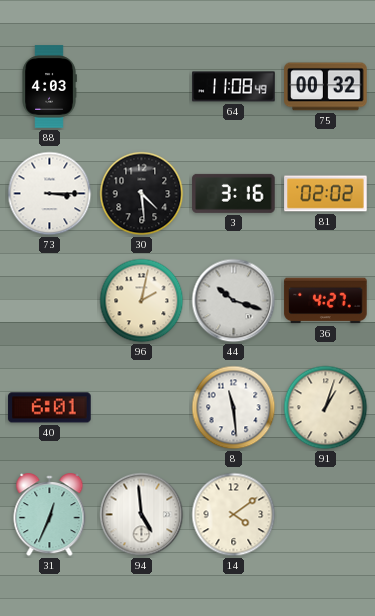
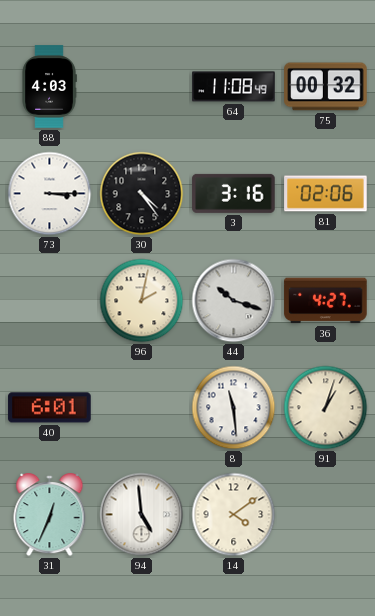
30: 4:29 -> 4:24 (142, 194)
81: 02:02 -> 02:06 (326, 194)
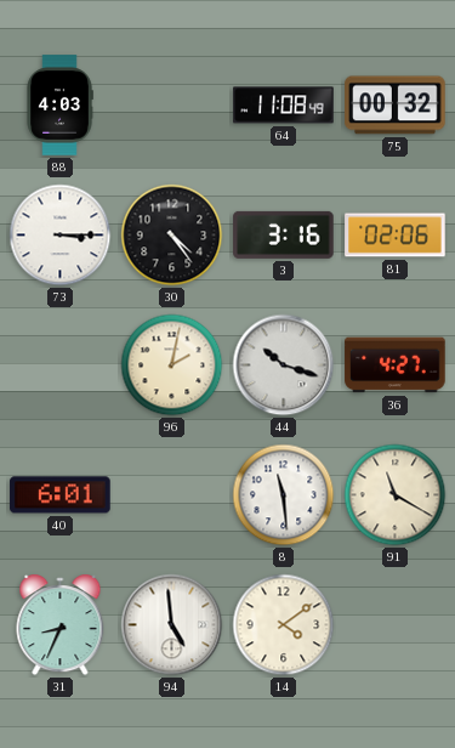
91: 1:03 -> 11:20 (396, 495)
31: 12:34 -> 8:34 (61, 625)
